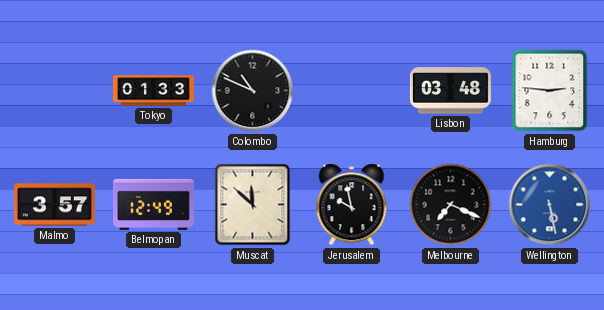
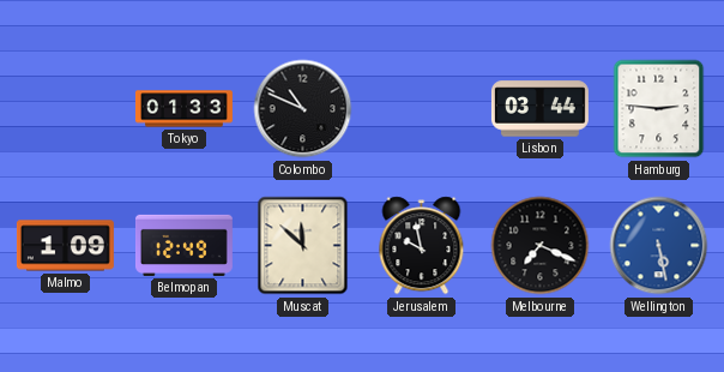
Lisbon: 03:48 -> 03:44 (539, 109)
Malmo: 3:57 -> 1:09 (65, 246)
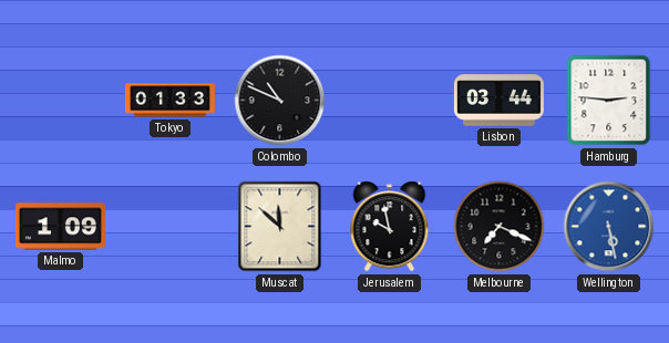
Belmopan: 12:49 -> none (183, 245)
